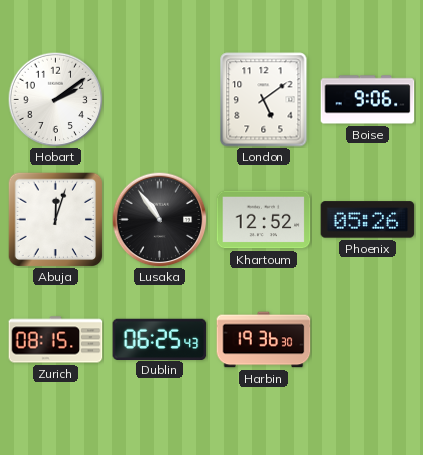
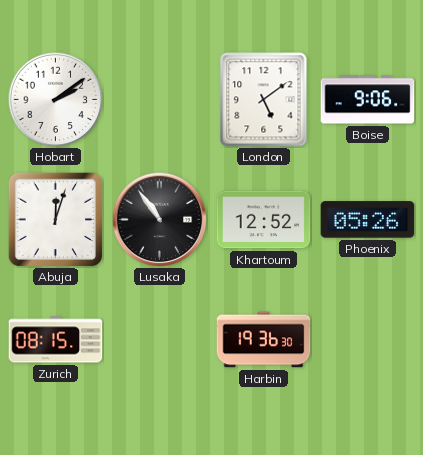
Dublin: 06:25 -> none (160, 339)
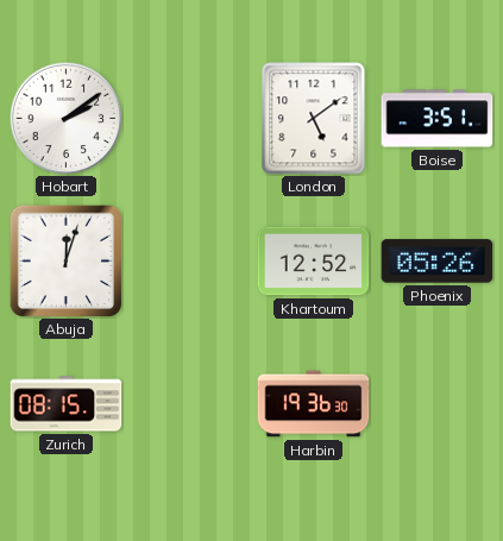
Boise: 9:06 -> 3:51 (438, 119)
Lusaka: 10:54 -> none (159, 219)
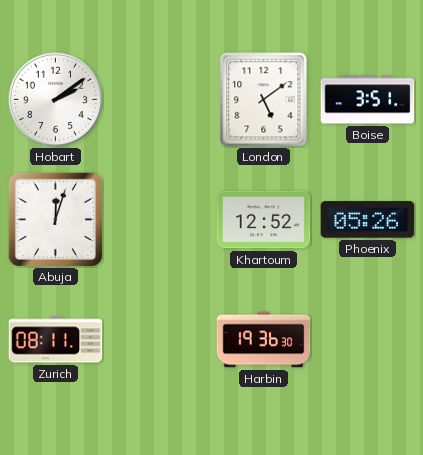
Zurich: 08:15 -> 08:11 (56, 340)
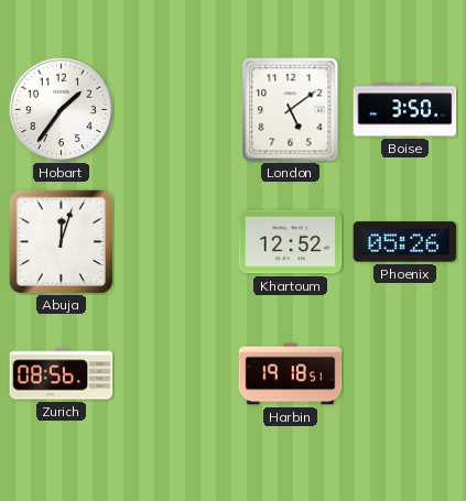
Hobart: 2:09 -> 1:36 (61, 109)
Boise: 3:51 -> 3:50 (405, 110)
Zurich: 08:11 -> 08:56 (62, 374)
Harbin: 19:36 -> 19:18 (291, 374)
